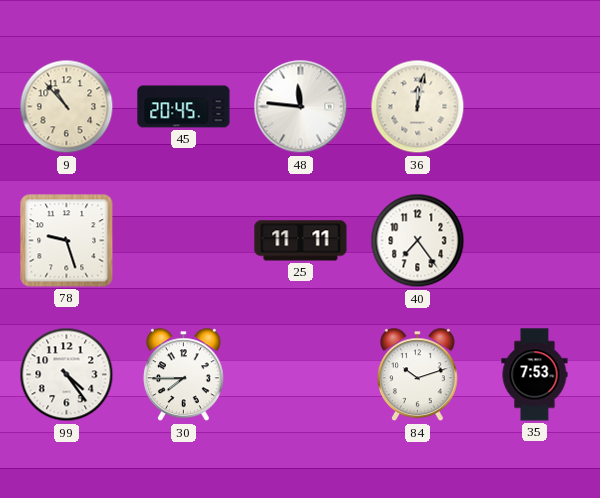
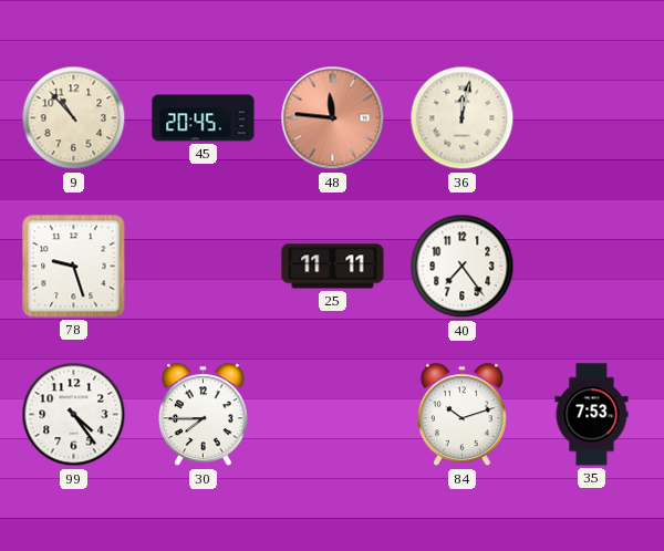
48 dial: white -> salmon (333, 118)
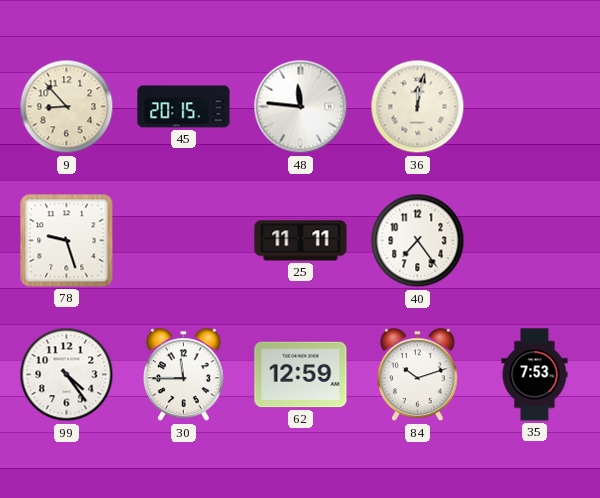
9: 10:53 -> 8:53 (67, 107)
45: 20:45 -> 20:15 (184, 107)
48 dial: salmon -> white (301, 107)
30: 7:45 -> 11:45 (183, 375)
62: none -> 12:59 (301, 375)
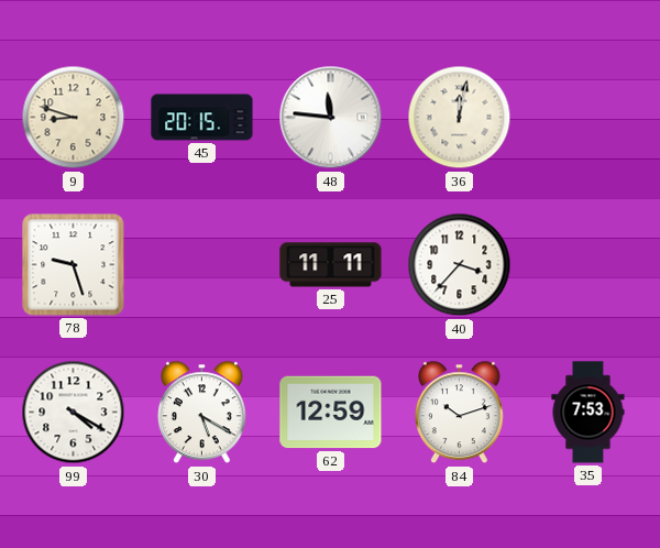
9: 8:53 -> 8:48 (74, 118)
40: 7:24 -> 3:37 (460, 265)
99: 4:24 -> 4:20 (74, 413)
30: 11:45 -> 5:20 (201, 413)
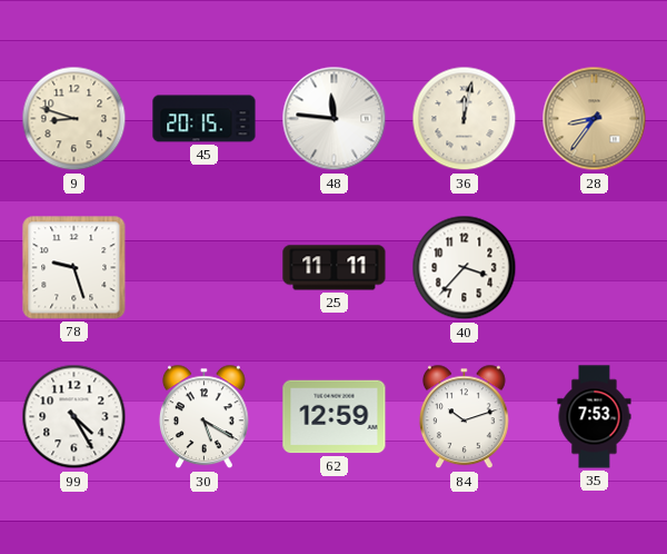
28: none -> 8:36 (595, 119)
99: 4:20 -> 4:25 (74, 417)
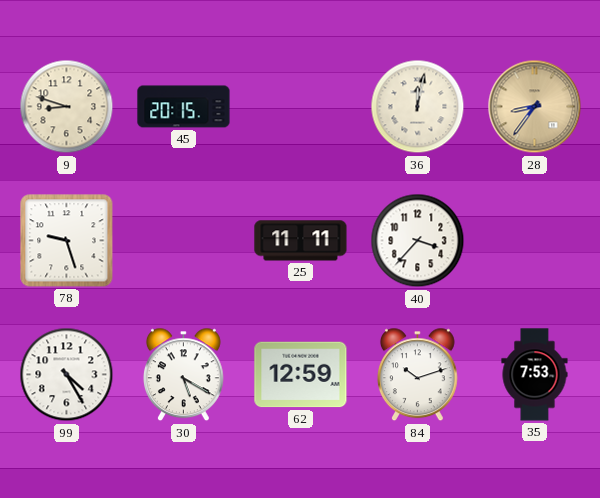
48: 11:46 -> none (335, 119)
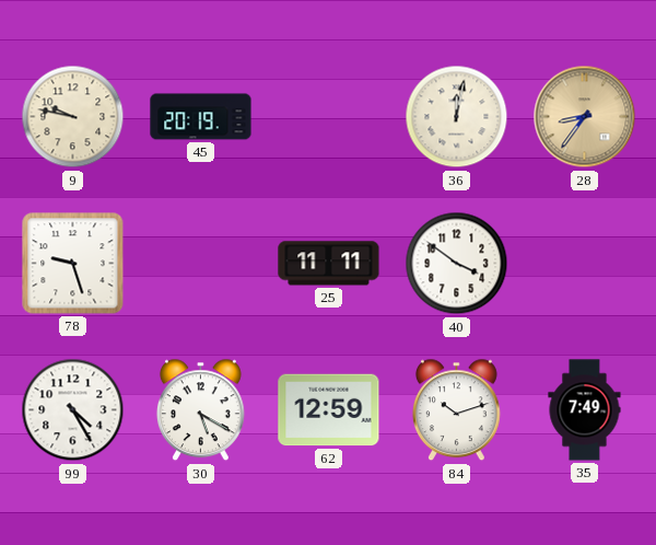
9: 8:48 -> 9:47 (73, 117)
45: 20:15 -> 20:19 (201, 117)
40: 3:37 -> 3:51 (457, 264)
35: 7:53 -> 7:49 (585, 410)
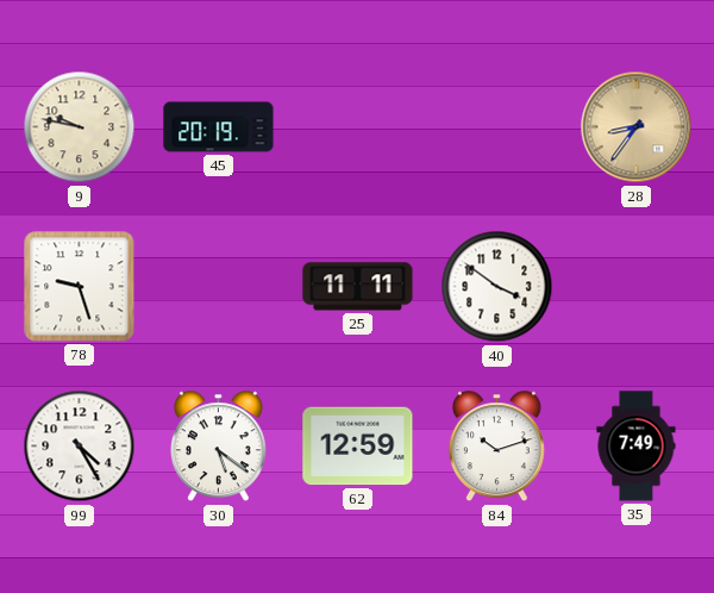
36: 12:02 -> none (457, 117)
30: 5:20 -> 5:21 (218, 447)
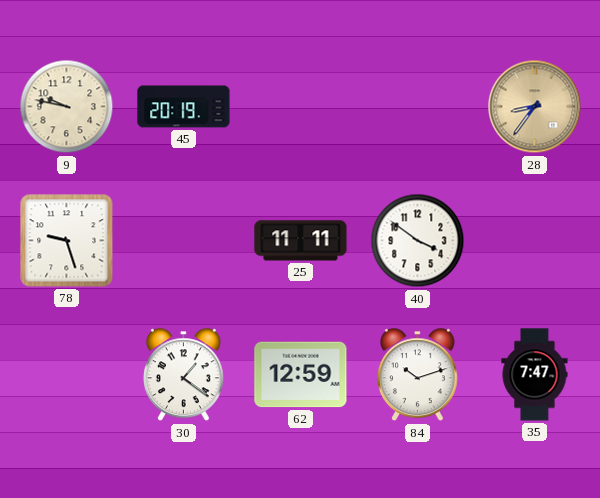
99: 4:25 -> none (80, 447)
30: 5:21 -> 1:21 (183, 375)
35: 7:49 -> 7:47 (535, 375)
